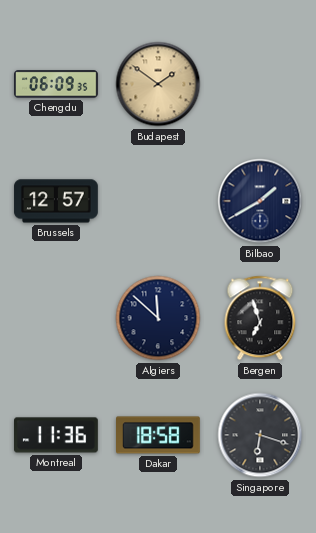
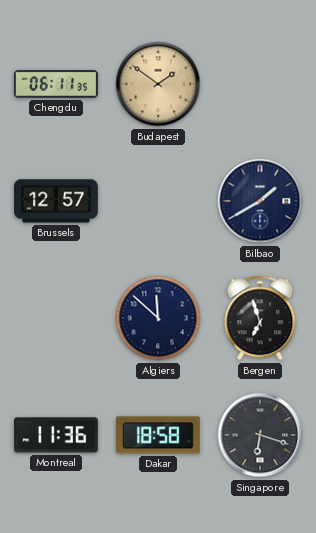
Chengdu: 06:09 -> 06:11 (57, 84)
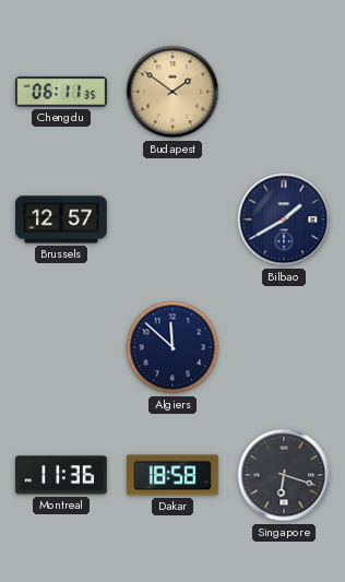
Bergen: 6:57 -> none (260, 318)
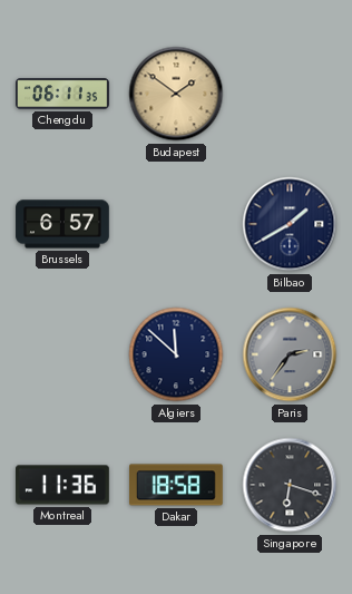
Brussels: 12:57 -> 6:57 (62, 224)
Paris: none -> 2:36 (290, 354)
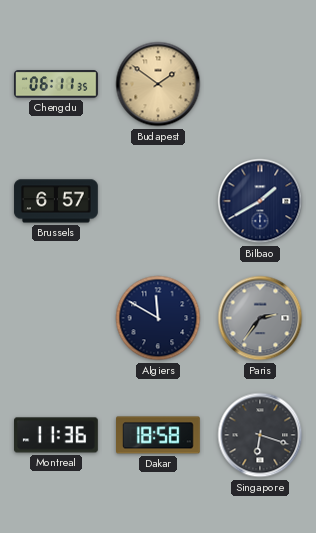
Algiers: 11:52 -> 11:50 (158, 318)
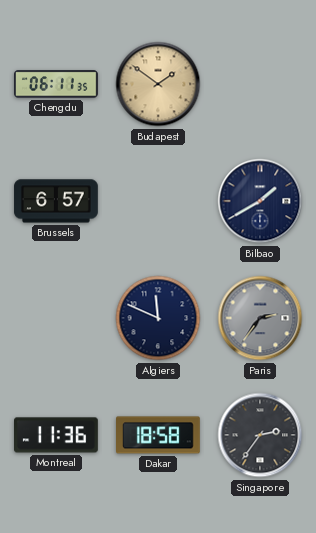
Algiers: 11:50 -> 11:49 (158, 318)
Singapore: 6:18 -> 2:36 (260, 435)
